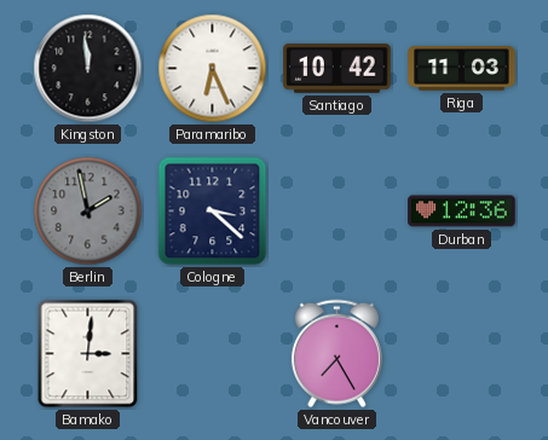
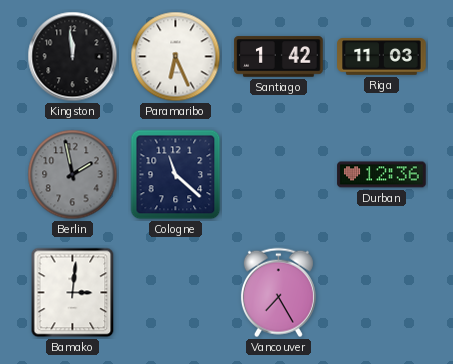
Santiago: 10:42 -> 1:42 (279, 57)
Cologne: 3:22 -> 11:22 (176, 175)
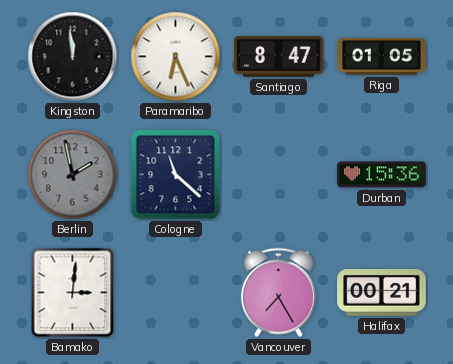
Santiago: 1:42 -> 8:47 (279, 57)
Riga: 11:03 -> 01:05 (382, 57)
Durban: 12:36 -> 15:36 (382, 175)
Halifax: none -> 00:21 (382, 293)
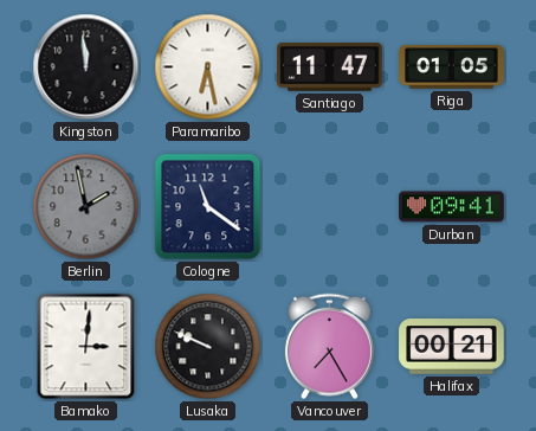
Paramaribo: 6:26 -> 6:28 (208, 67)
Santiago: 8:47 -> 11:47 (330, 67)
Cologne: 11:22 -> 11:21 (208, 207)
Durban: 15:36 -> 09:41 (452, 207)
Lusaka: none -> 9:49 (208, 347)
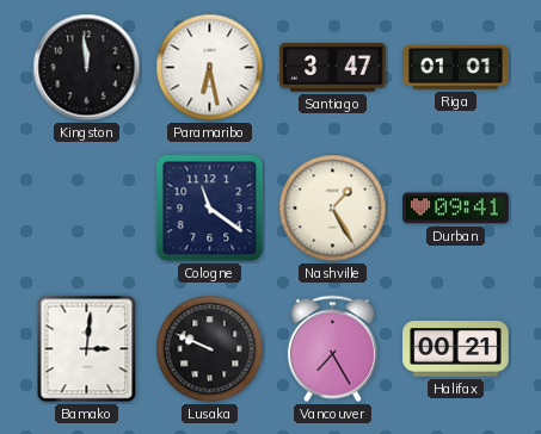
Santiago: 11:47 -> 3:47 (333, 68)
Riga: 01:05 -> 01:01 (456, 68)
Berlin: 1:58 -> none (86, 207)
Nashville: none -> 1:25 (333, 209)
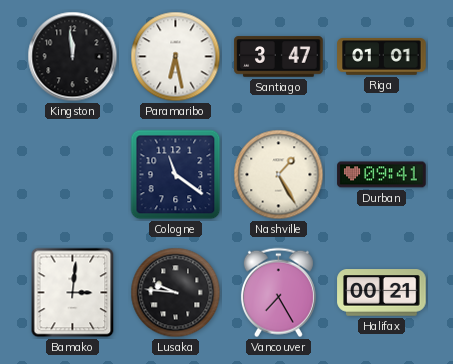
Lusaka: 9:49 -> 9:46 (176, 293)
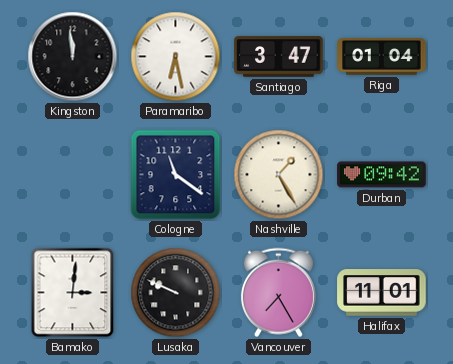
Riga: 01:01 -> 01:04 (382, 57)
Durban: 09:41 -> 09:42 (382, 175)
Lusaka: 9:46 -> 9:49 (176, 293)
Halifax: 00:21 -> 11:01 (382, 293)
